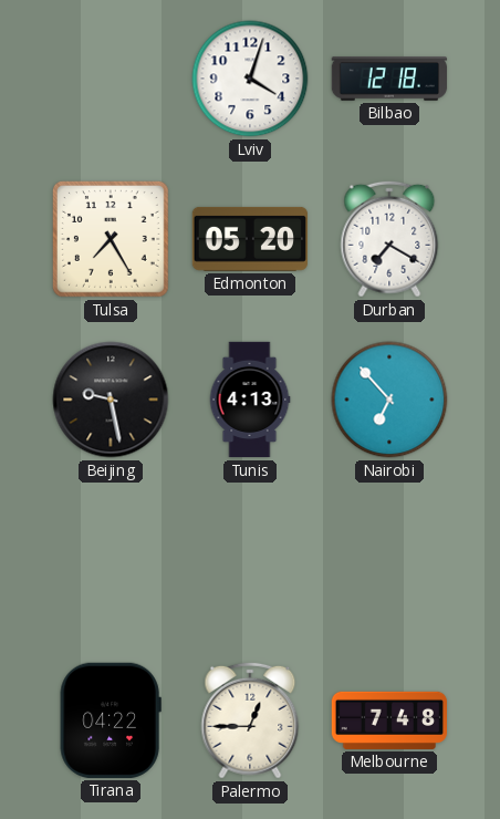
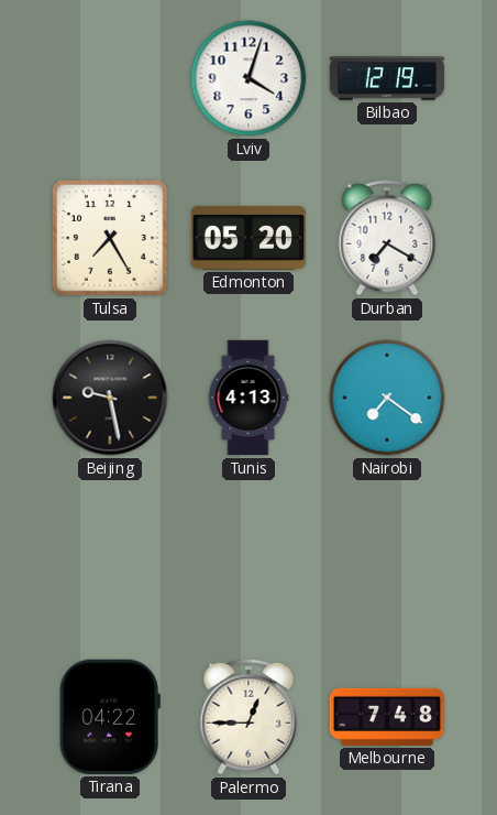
Bilbao: 12:18 -> 12:19 (387, 78)
Nairobi: 6:53 -> 7:21 (387, 398)
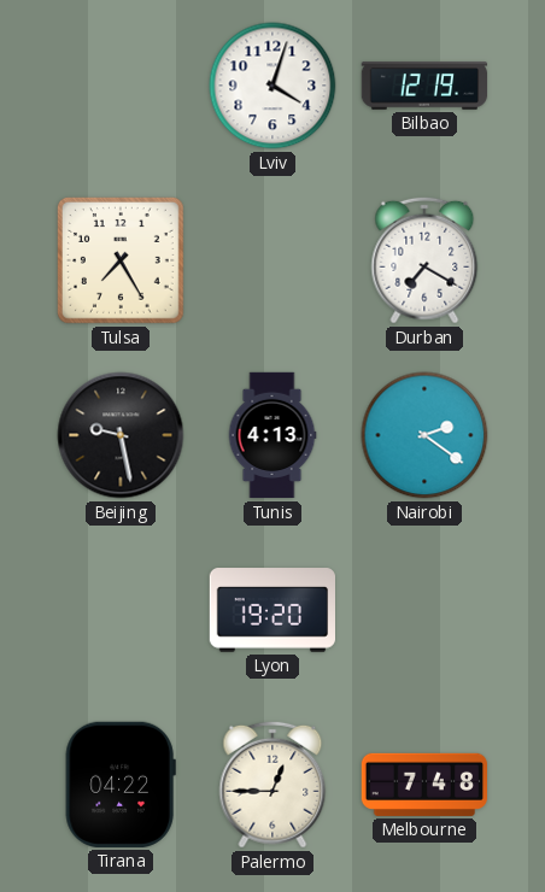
Edmonton: 05:20 -> none (247, 238)
Nairobi: 7:21 -> 2:21 (424, 435)
Lyon: none -> 19:20 (271, 610)
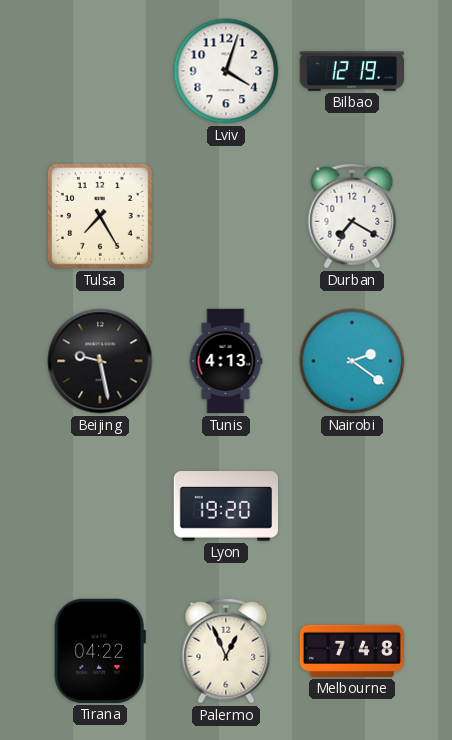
Palermo: 12:45 -> 12:56 (226, 651)
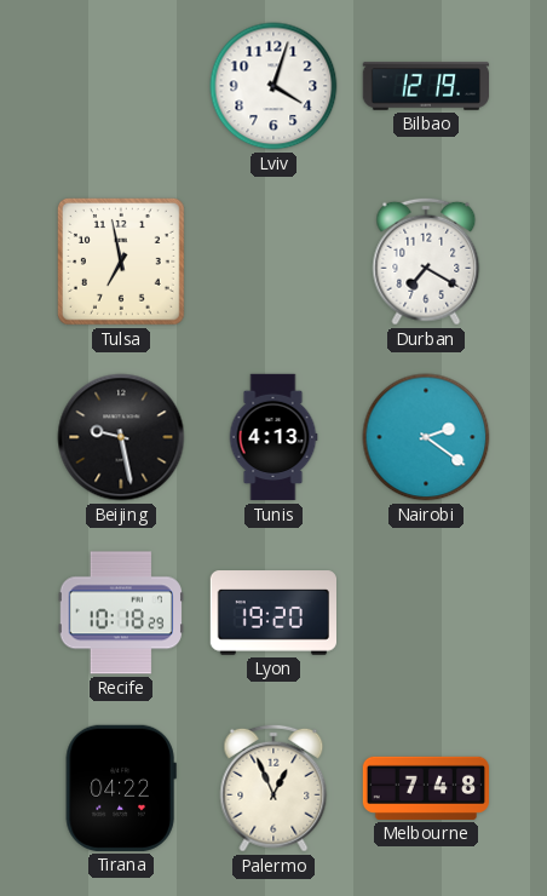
Tulsa: 7:25 -> 6:58 (121, 262)
Recife: none -> 10:18 (121, 613)
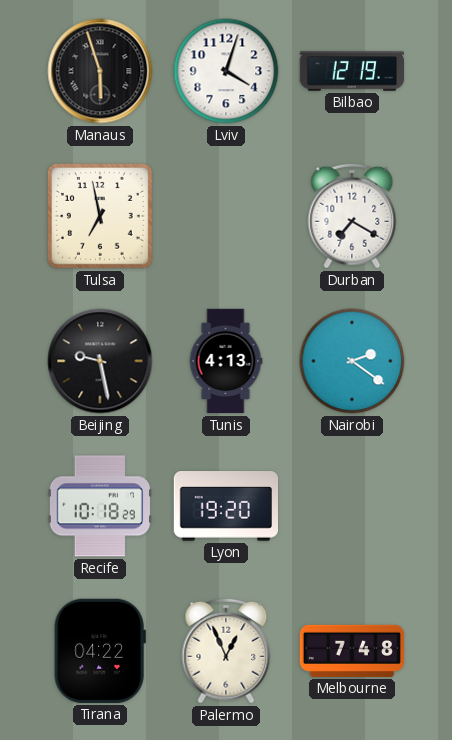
Manaus: none -> 5:57 (100, 71)
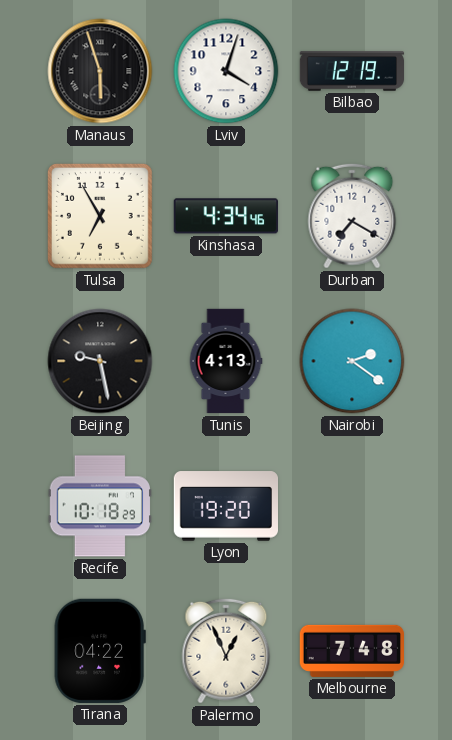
Tulsa: 6:58 -> 6:55 (100, 216)
Kinshasa: none -> 4:34 (226, 216)
